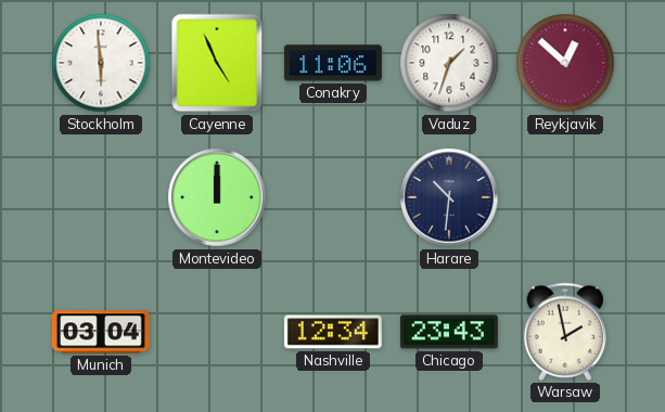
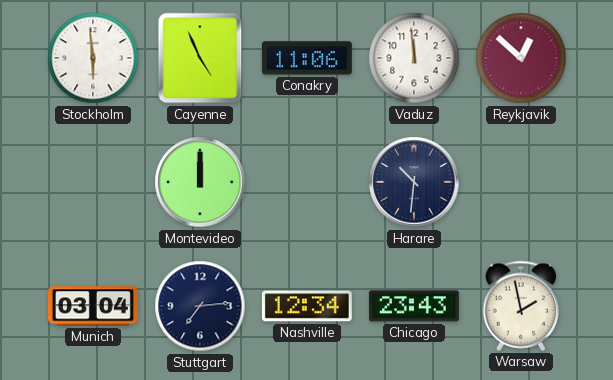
Vaduz: 1:33 -> 11:59 (414, 58)
Stuttgart: none -> 7:14 (200, 306)
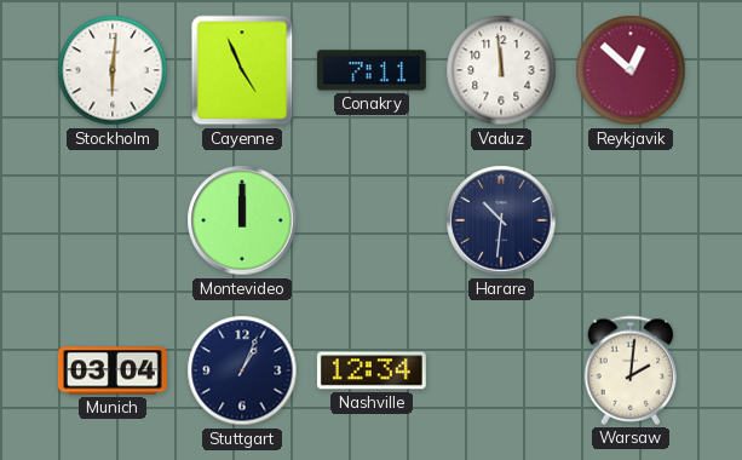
Stockholm: 5:59 -> 6:01 (113, 70)
Conakry: 11:06 -> 7:11 (372, 70)
Stuttgart: 7:14 -> 1:04 (242, 370)
Chicago: 23:43 -> none (414, 306)
Warsaw: 1:58 -> 2:01 (631, 370)
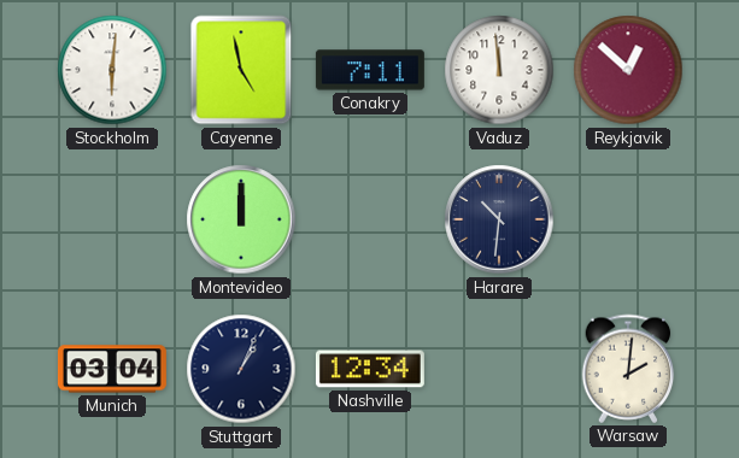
Cayenne: 4:56 -> 4:58 (241, 70)
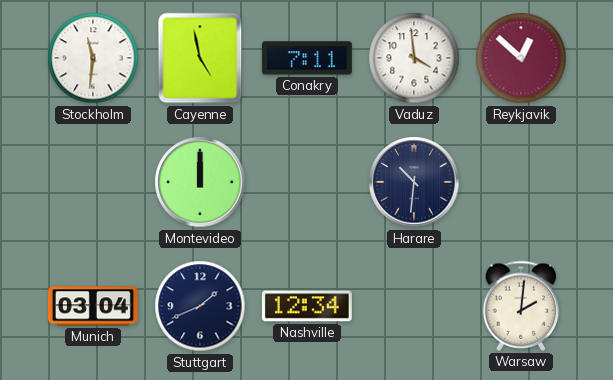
Stockholm: 6:01 -> 11:31 (93, 58)
Vaduz: 11:59 -> 3:59 (414, 58)
Stuttgart: 1:04 -> 1:41 (200, 306)
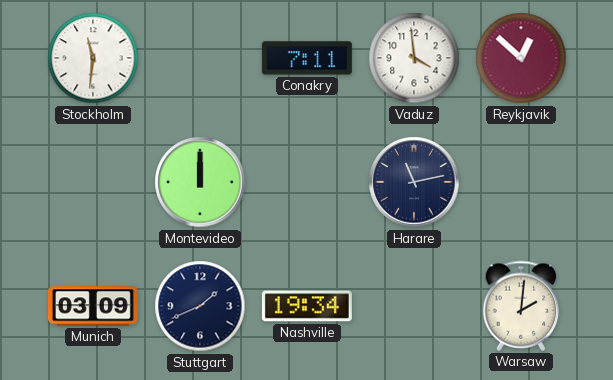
Cayenne: 4:58 -> none (200, 58)
Harare: 10:31 -> 11:13 (414, 182)
Munich: 03:04 -> 03:09 (93, 306)
Nashville: 12:34 -> 19:34 (307, 306)
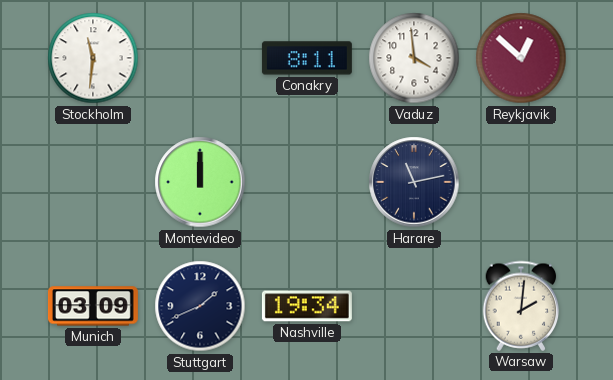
Conakry: 7:11 -> 8:11 (307, 58)
